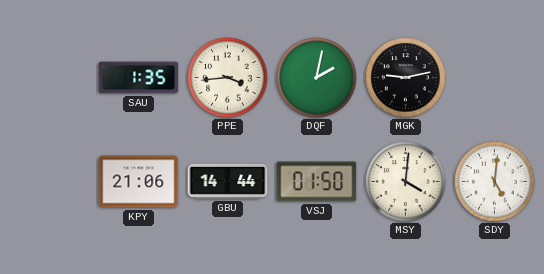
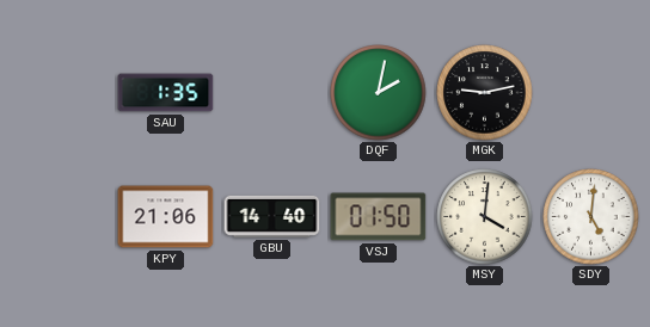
PPE: 3:44 -> none (228, 78)
GBU: 14:44 -> 14:40 (272, 216)
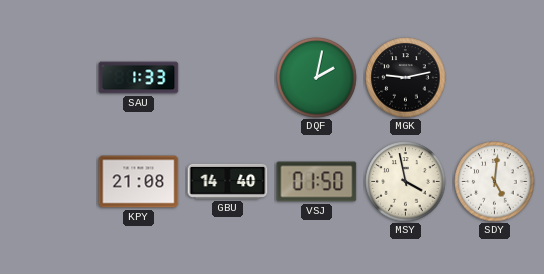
SAU: 1:35 -> 1:33 (139, 78)
KPY: 21:06 -> 21:08 (139, 182)
MSY: 4:01 -> 3:58 (406, 182)
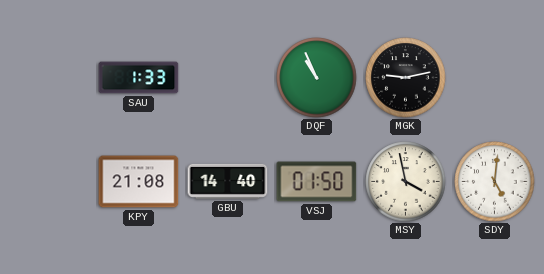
DQF: 2:02 -> 10:56 (317, 78)
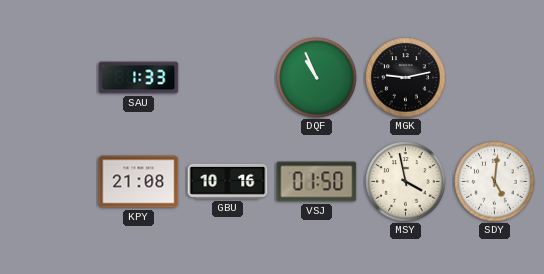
GBU: 14:40 -> 10:16 (228, 181)
